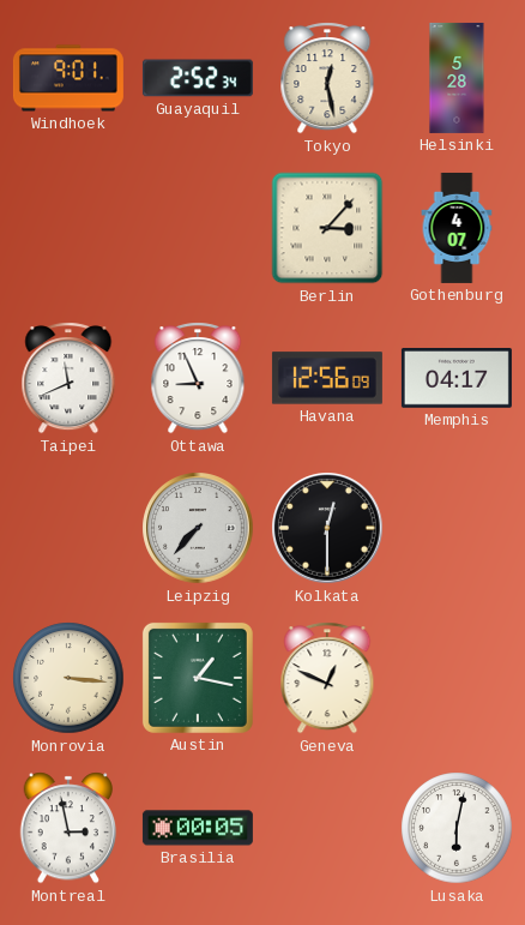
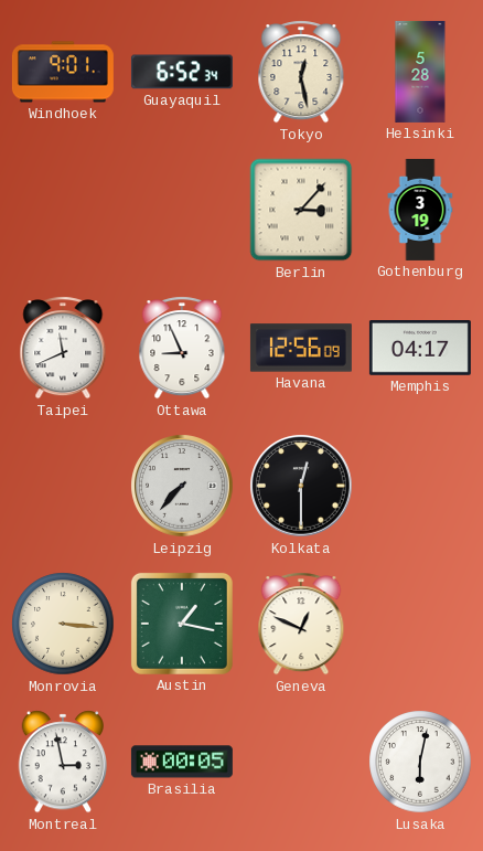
Guayaquil: 2:52 -> 6:52 (182, 72)
Gothenburg: 4:07 -> 3:19 (420, 210)
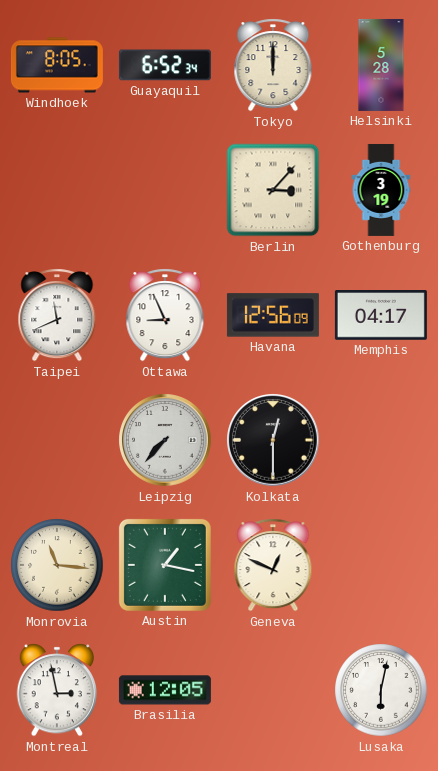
Windhoek: 9:01 -> 8:05 (57, 65)
Tokyo: 12:28 -> 12:00 (273, 65)
Monrovia: 3:16 -> 11:16 (57, 565)
Brasilia: 00:05 -> 12:05 (165, 690)
